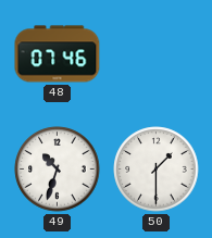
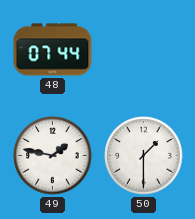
48: 07:46 -> 07:44 (53, 50)
49: 10:33 -> 1:47 (53, 156)
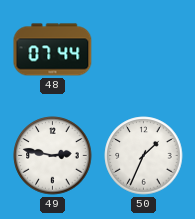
49: 1:47 -> 2:47 (53, 156)
50: 1:30 -> 1:34 (144, 156)
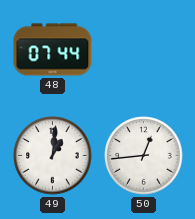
49: 2:47 -> 1:01 (53, 156)
50: 1:34 -> 12:44 (144, 156)
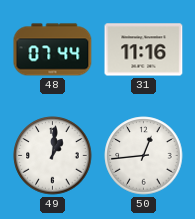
31: none -> 11:16 (144, 50)
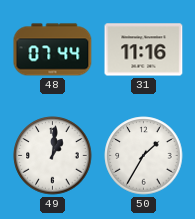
50: 12:44 -> 1:35 (144, 156)
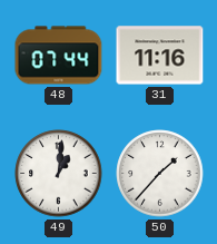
50: 1:35 -> 1:37 (160, 174)
